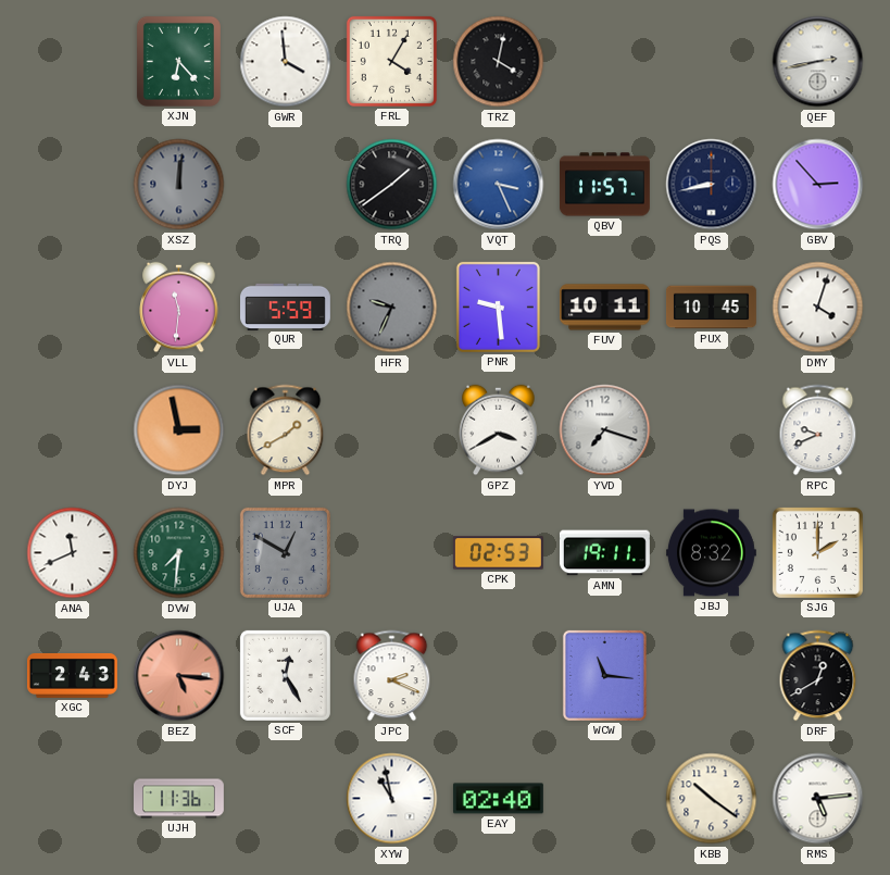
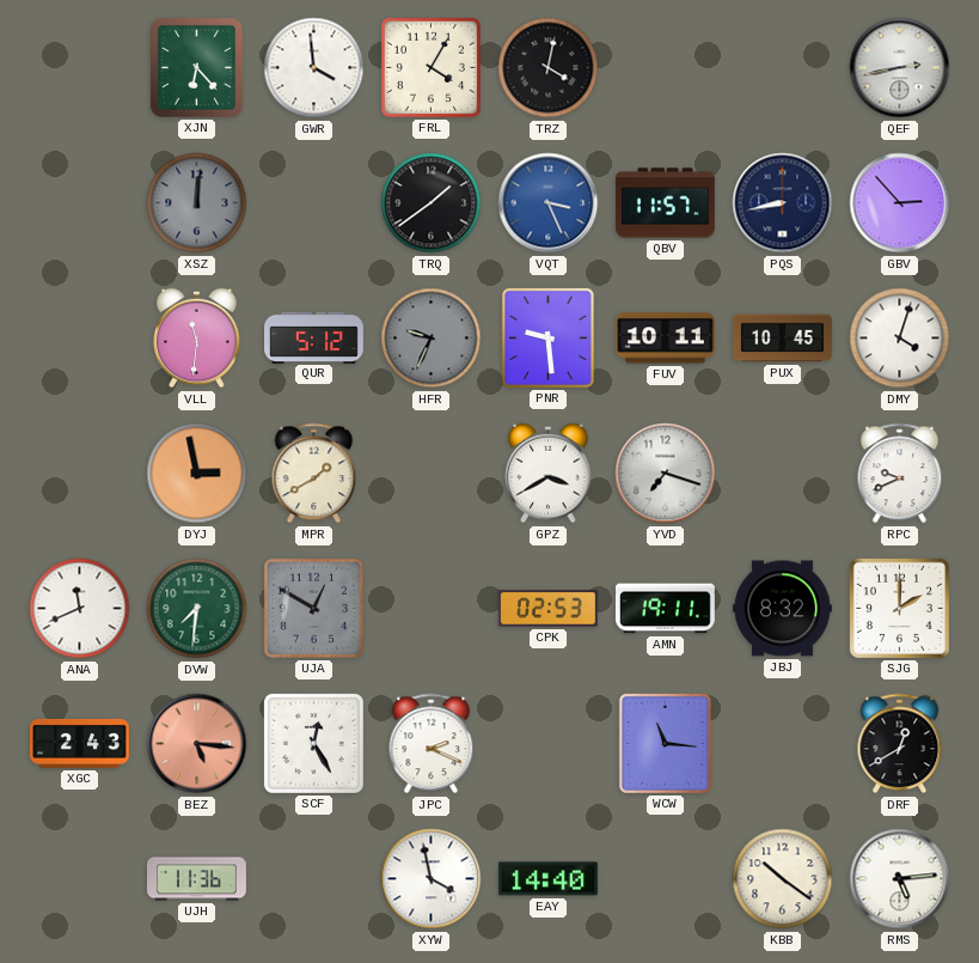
QUR: 5:59 -> 5:12 (314, 337)
XYW: 10:58 -> 3:58 (432, 879)
EAY: 02:40 -> 14:40 (547, 879)
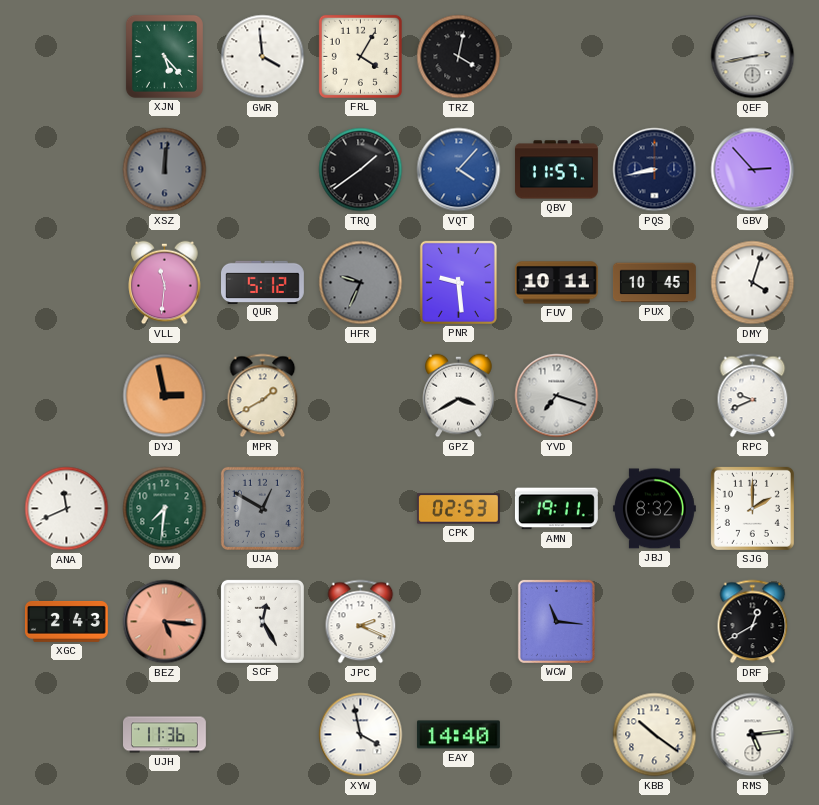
XJN: 6:23 -> 5:23 (164, 56)
VQT: 3:26 -> 4:07 (459, 170)
